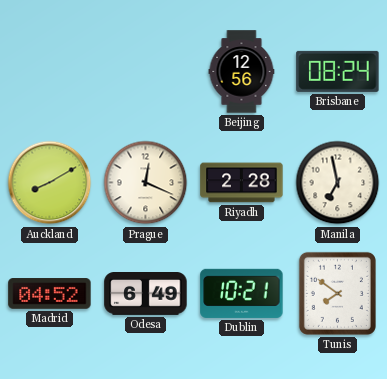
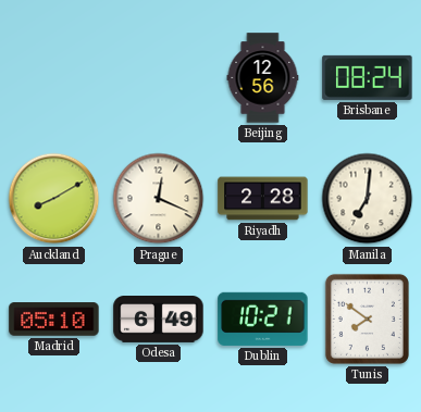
Manila: 6:58 -> 7:01 (368, 199)
Madrid: 04:52 -> 05:10 (54, 320)
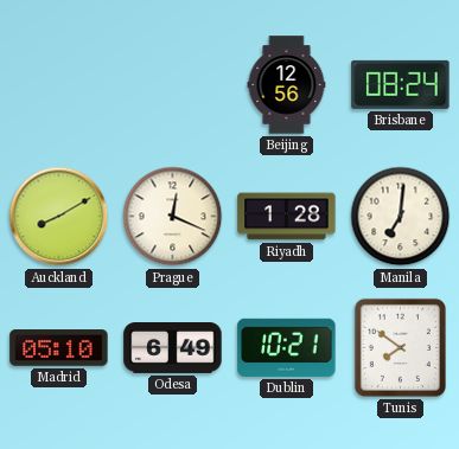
Riyadh: 2:28 -> 1:28 (287, 217)
